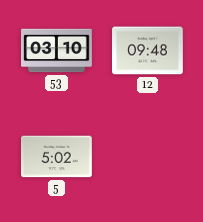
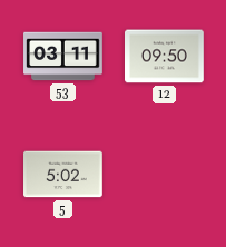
53: 03:10 -> 03:11 (63, 57)
12: 09:48 -> 09:50 (165, 57)
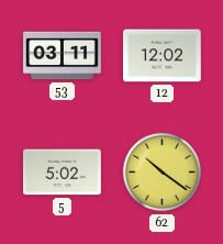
12: 09:50 -> 12:02 (163, 56)
62: none -> 10:21 (163, 173)
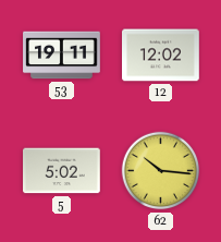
53: 03:11 -> 19:11 (62, 56)
62: 10:21 -> 10:16 (161, 171)
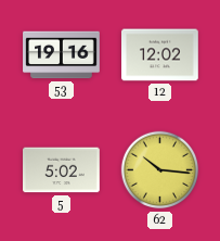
53: 19:11 -> 19:16 (62, 55)
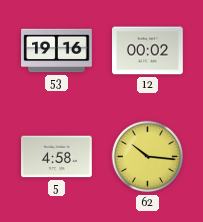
12: 12:02 -> 00:02 (148, 51)
5: 5:02 -> 4:58 (57, 157)
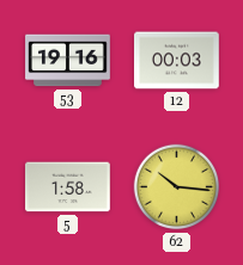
12: 00:02 -> 00:03 (177, 61)
5: 4:58 -> 1:58 (68, 187)
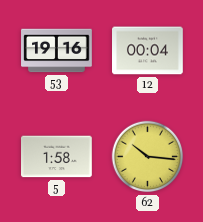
12: 00:03 -> 00:04 (148, 51)
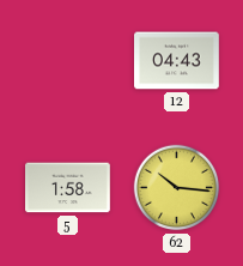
53: 19:16 -> none (57, 51)
12: 00:04 -> 04:43 (177, 61)
